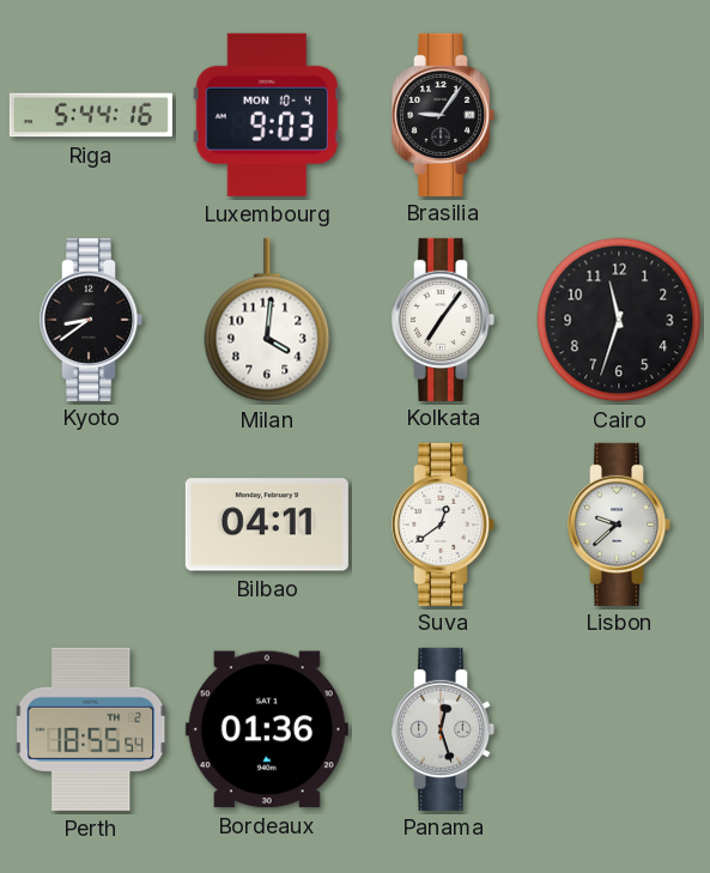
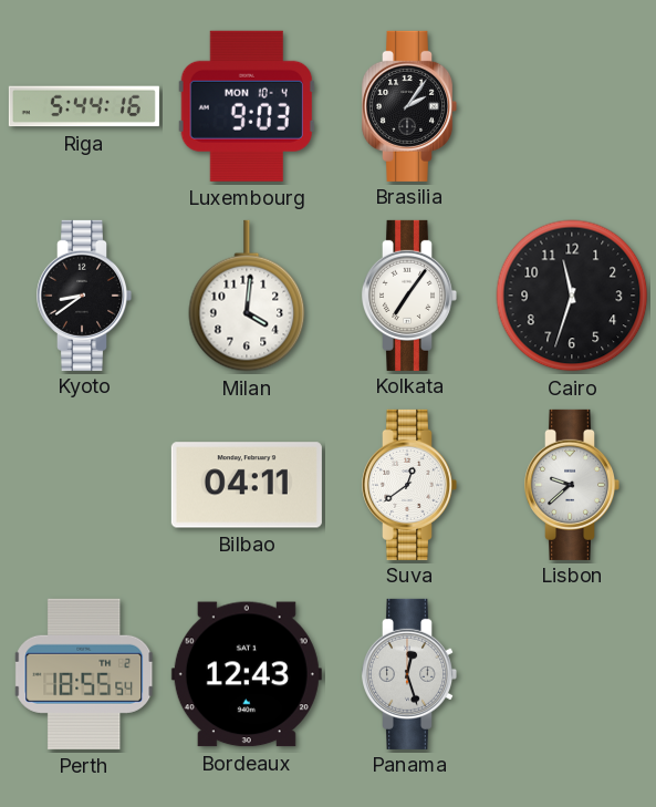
Brasilia: 9:06 -> 2:06 (410, 106)
Bordeaux: 01:36 -> 12:43 (247, 674)
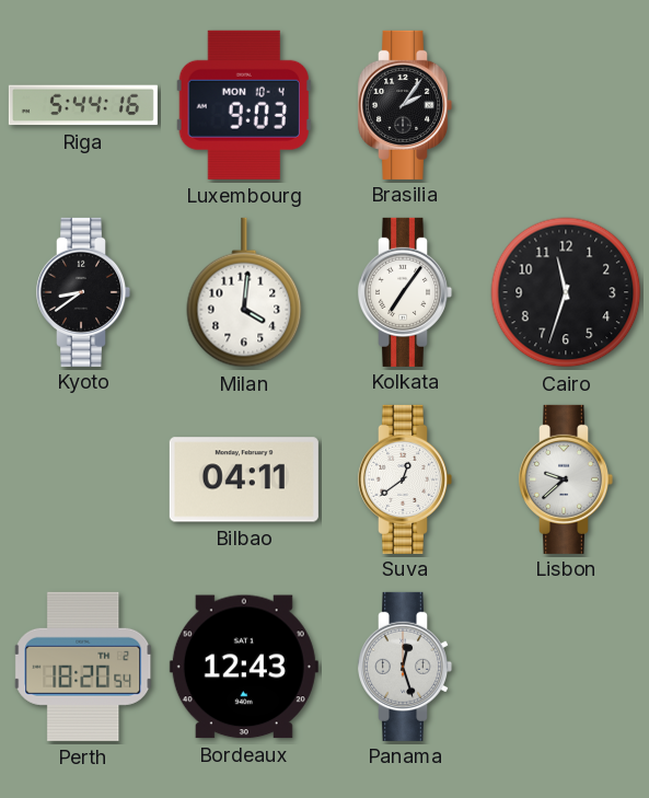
Perth: 18:55 -> 18:20 (83, 667)
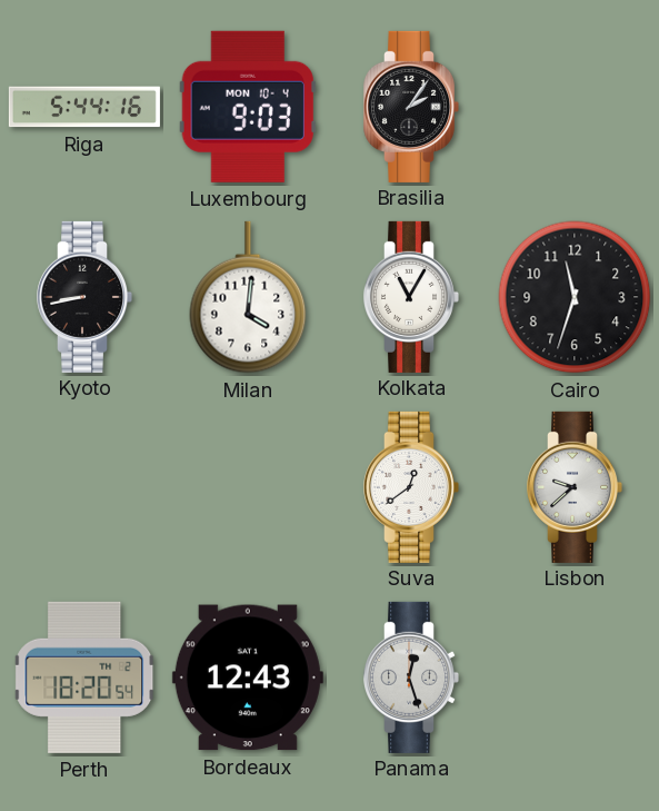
Kyoto: 8:39 -> 8:43 (86, 297)
Kolkata: 7:06 -> 11:05 (412, 297)
Bilbao: 04:11 -> none (244, 479)
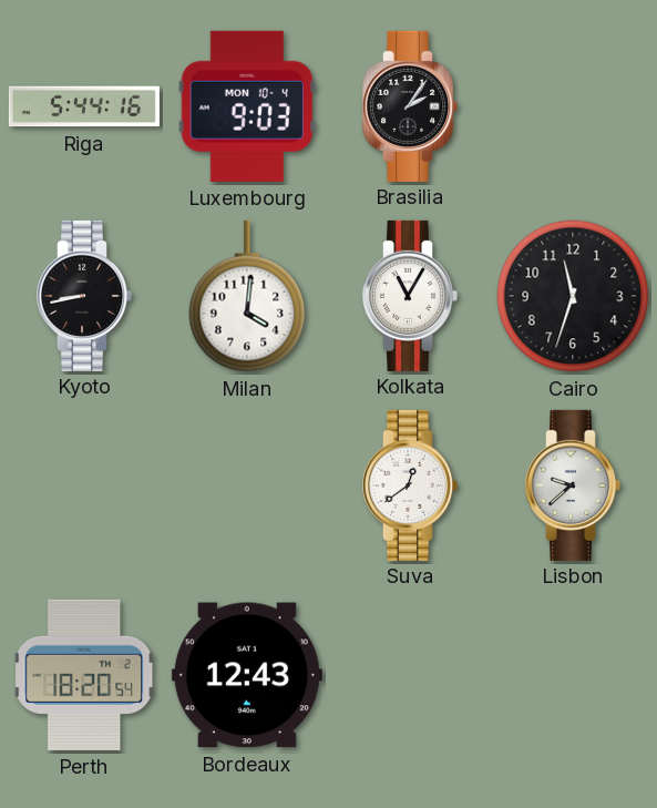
Panama: 12:27 -> none (412, 678)
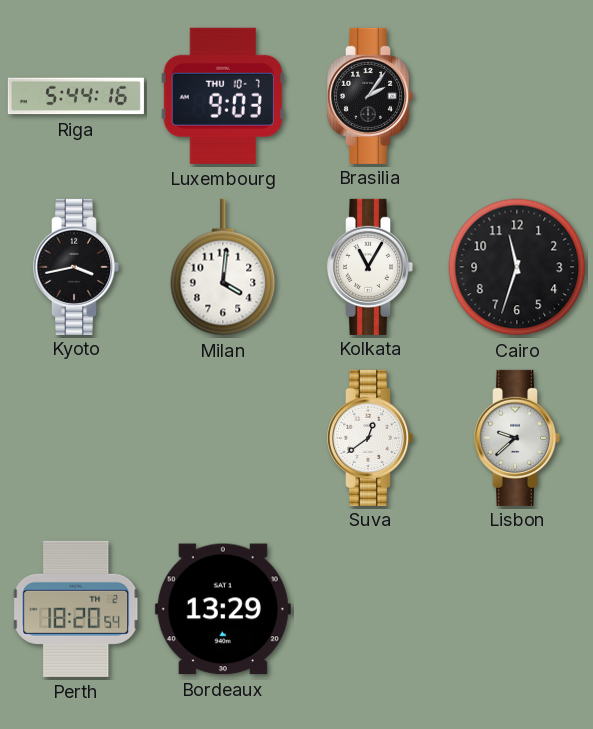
Luxembourg date: MON 10-4 -> THU 10-7 (223, 96)
Kyoto: 8:43 -> 3:43 (77, 267)
Bordeaux: 12:43 -> 13:29 (223, 609)
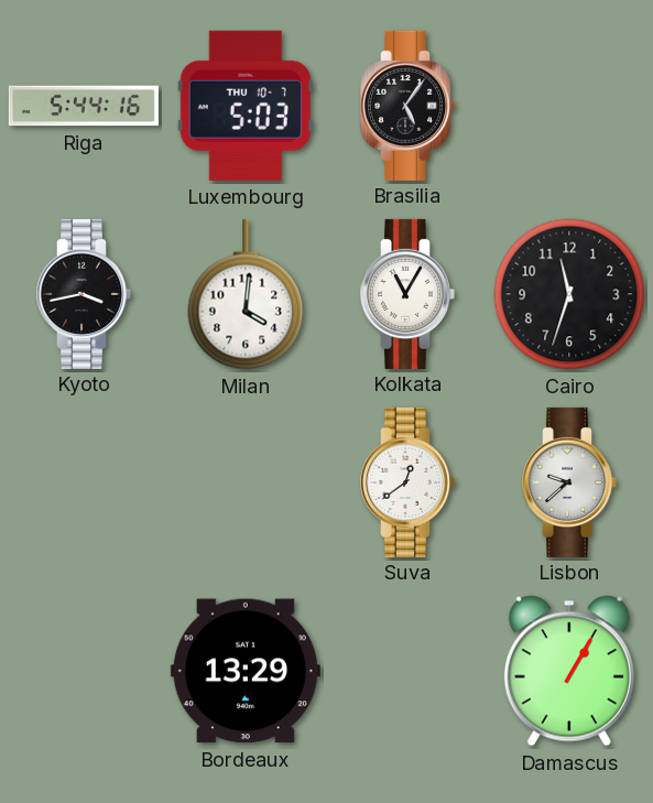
Luxembourg: 9:03 -> 5:03 (246, 106)
Brasilia: 2:06 -> 5:06 (409, 106)
Perth: 18:20 -> none (76, 609)
Damascus: none -> 1:05 (569, 671)
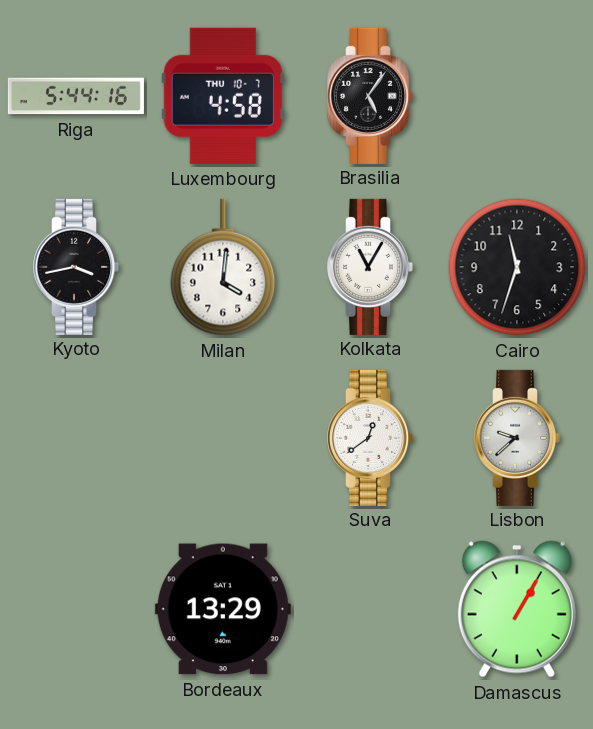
Luxembourg: 5:03 -> 4:58 (223, 96)
